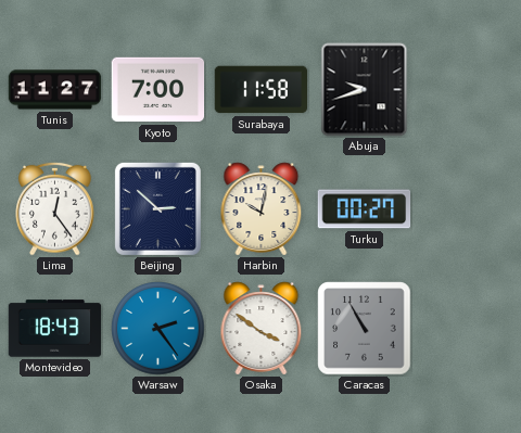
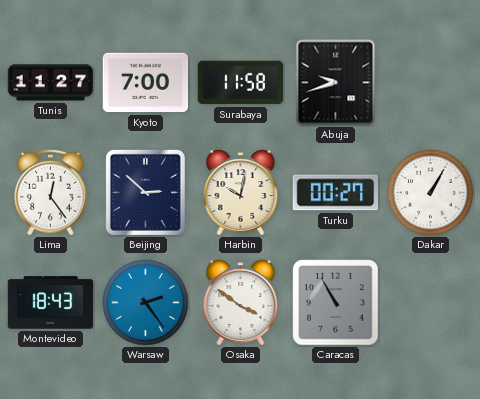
Dakar: none -> 1:05 (431, 193)
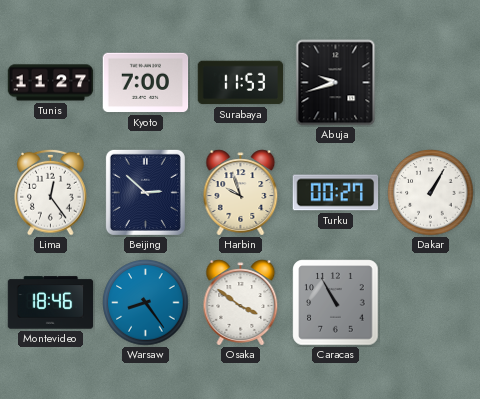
Surabaya: 11:58 -> 11:53 (241, 83)
Harbin: 10:02 -> 9:57 (241, 193)
Montevideo: 18:43 -> 18:46 (51, 303)
Warsaw: 2:24 -> 8:24 (146, 303)
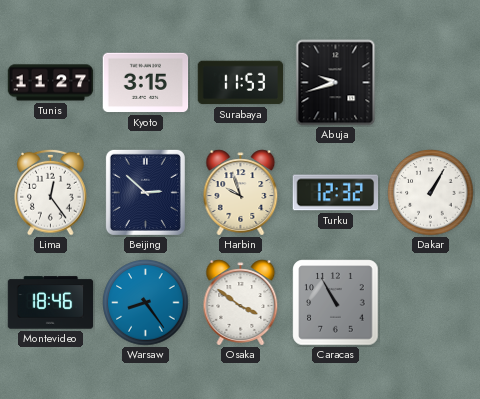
Kyoto: 7:00 -> 3:15 (146, 83)
Turku: 00:27 -> 12:32 (336, 193)
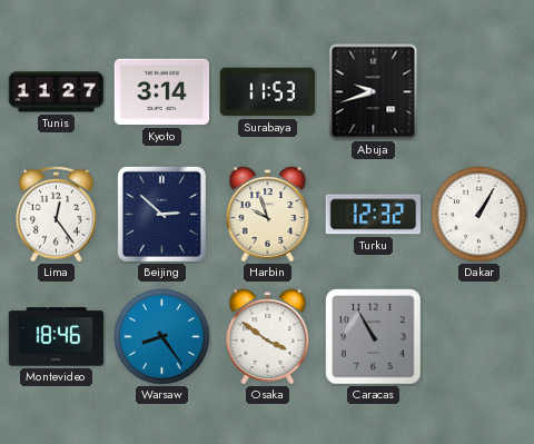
Kyoto: 3:15 -> 3:14 (162, 92)
